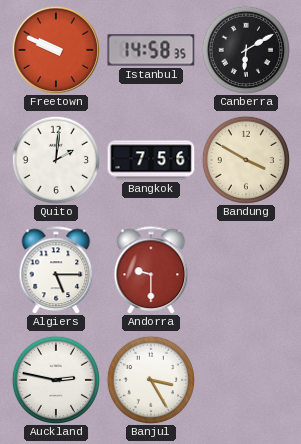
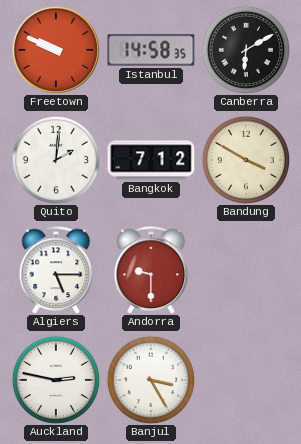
Bangkok: 7:56 -> 7:12 (151, 160)
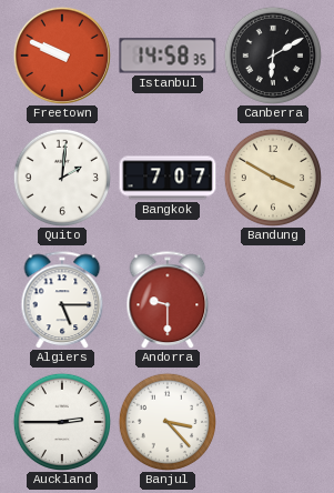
Bangkok: 7:12 -> 7:07 (168, 178)
Auckland: 2:47 -> 2:45 (61, 421)
Banjul: 3:25 -> 3:23 (166, 421)
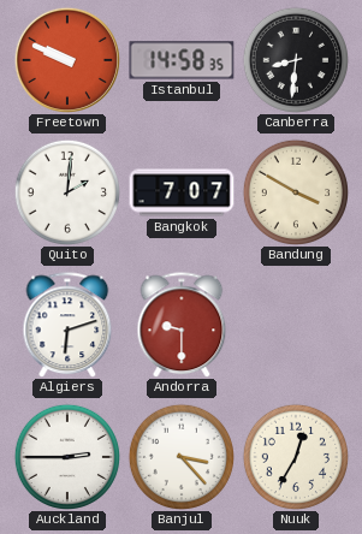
Canberra: 6:10 -> 8:31 (295, 59)
Algiers: 5:15 -> 6:12 (67, 325)
Nuuk: none -> 12:35 (295, 456)
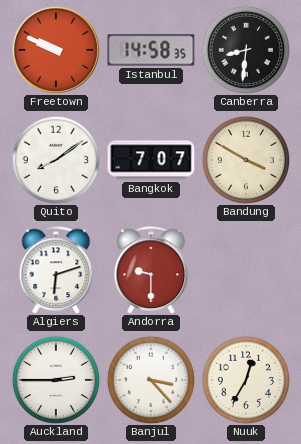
Quito: 2:01 -> 8:09 (55, 159)
